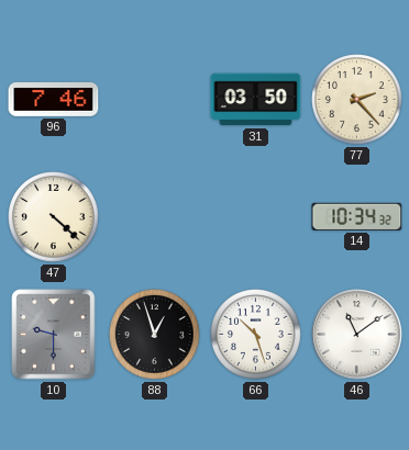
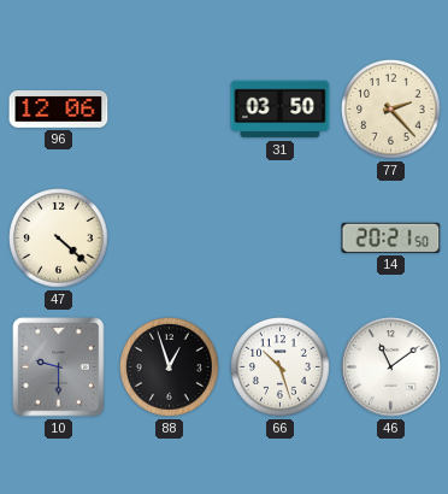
96: 7:46 -> 12:06 (59, 108)
14: 10:34 -> 20:21 (391, 237)
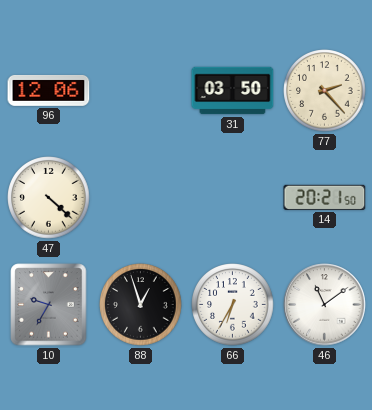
10: 9:30 -> 9:35 (49, 305)
66: 10:27 -> 6:35 (233, 305)
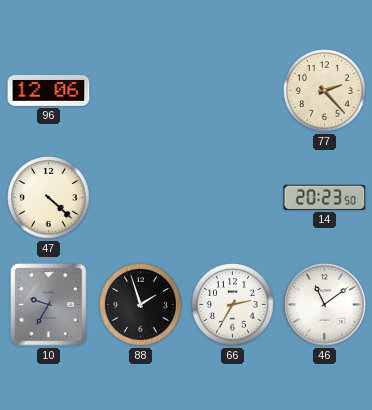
31: 03:50 -> none (233, 91)
14: 20:21 -> 20:23 (325, 197)
88: 12:57 -> 1:57 (141, 305)
66: 6:35 -> 2:35 (233, 305)
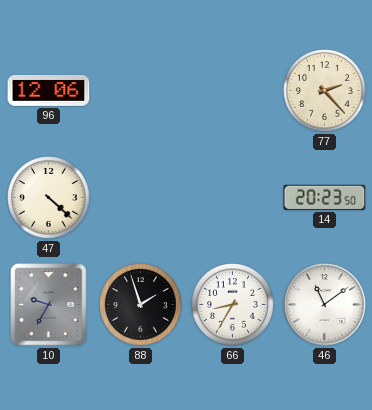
66: 2:35 -> 8:35 (233, 305)
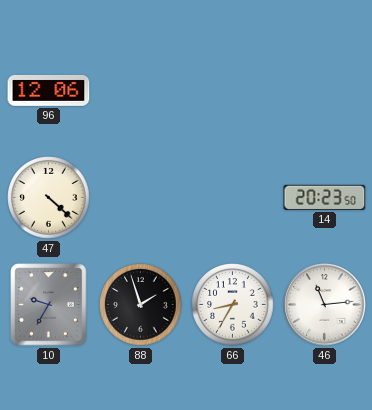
77: 2:23 -> none (325, 91)
46: 11:09 -> 11:14 (325, 305)
